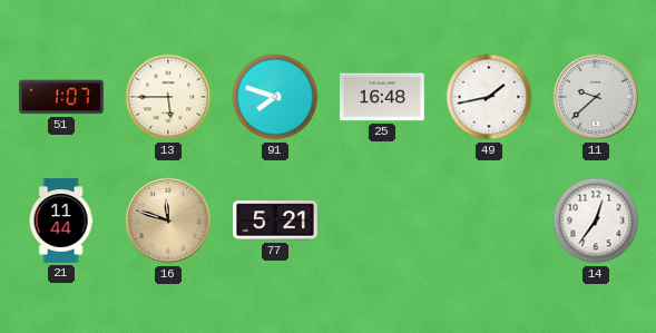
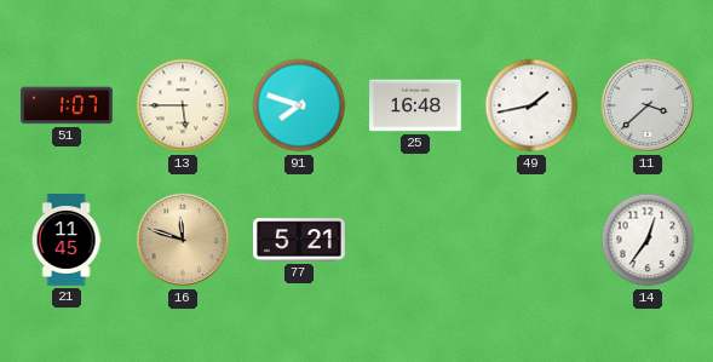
11: 9:38 -> 3:38 (648, 105)
21: 11:44 -> 11:45 (67, 240)
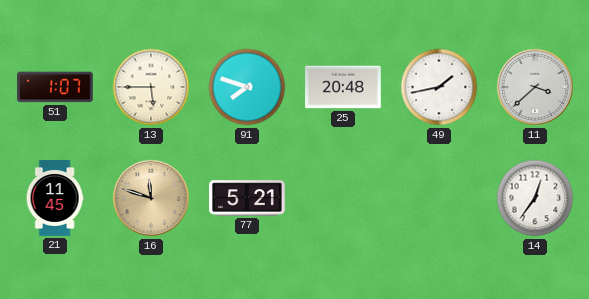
25: 16:48 -> 20:48 (344, 87)
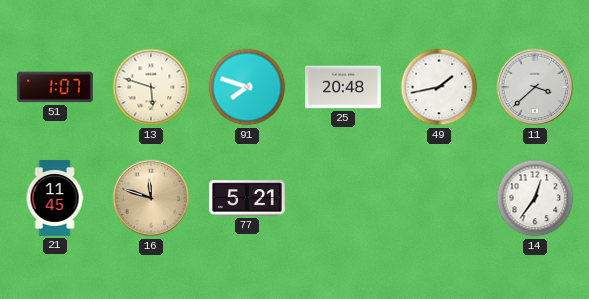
13: 5:45 -> 5:48 (151, 87)
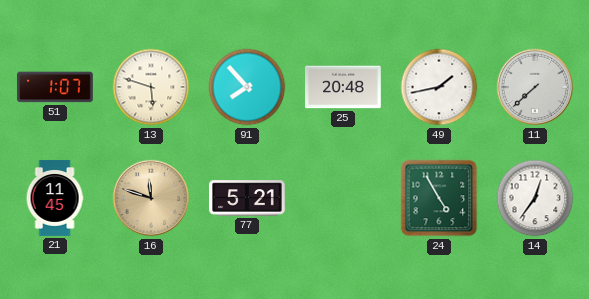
91: 7:48 -> 7:53 (247, 87)
11: 3:38 -> 7:38 (535, 87)
24: none -> 4:55 (439, 198)
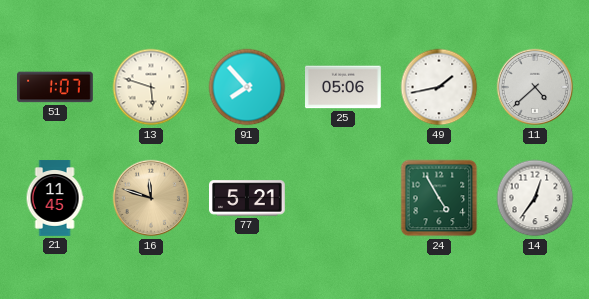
25: 20:48 -> 05:06 (344, 87)
11: 7:38 -> 4:38 (535, 87)
